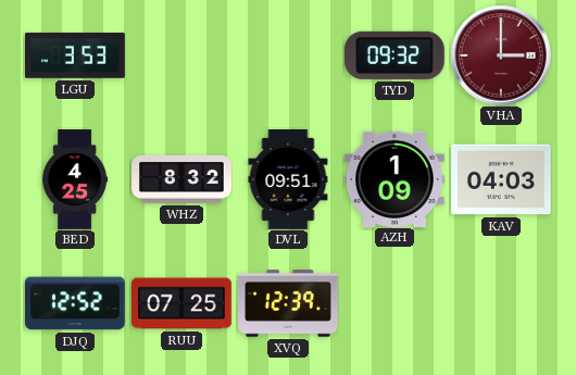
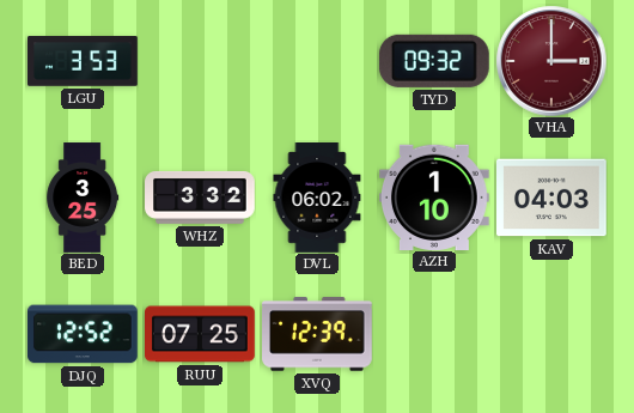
BED: 4:25 -> 3:25 (83, 198)
WHZ: 8:32 -> 3:32 (201, 198)
DVL: 09:51 -> 06:02 (317, 198)
AZH: 1:09 -> 1:10 (435, 196)
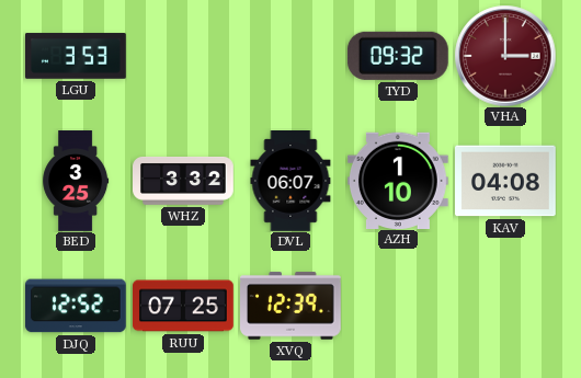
DVL: 06:02 -> 06:07 (290, 181)
KAV: 04:03 -> 04:08 (506, 181)
